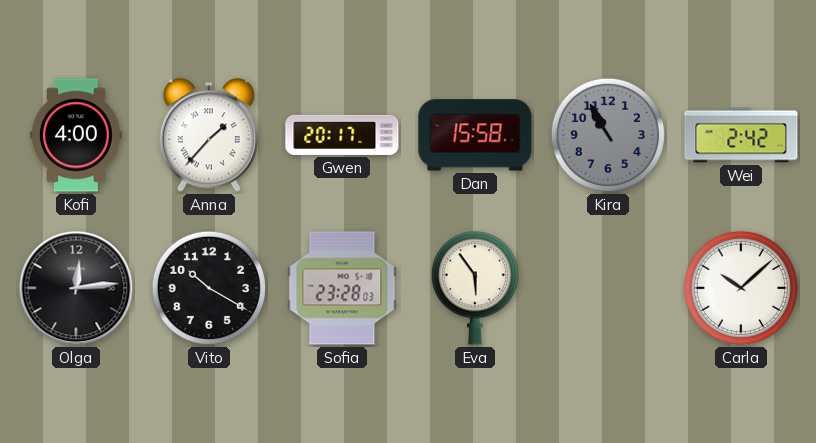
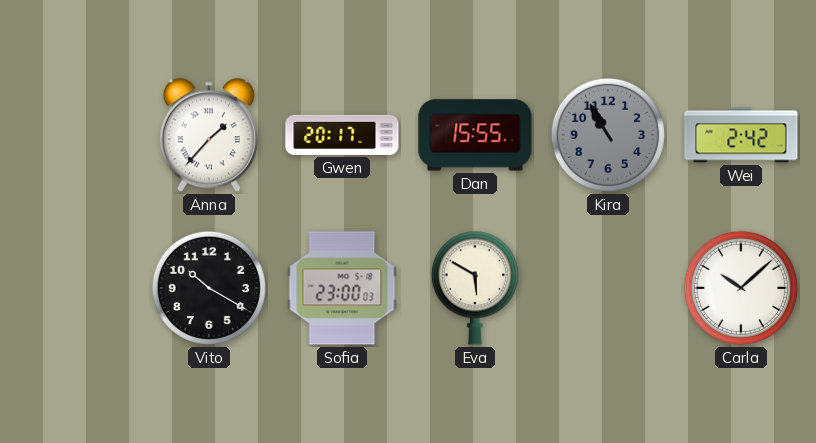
Kofi: 4:00 -> none (76, 135)
Dan: 15:58 -> 15:55 (475, 135)
Olga: 12:14 -> none (76, 288)
Sofia: 23:28 -> 23:00 (342, 288)
Eva: 5:54 -> 5:50 (475, 288)
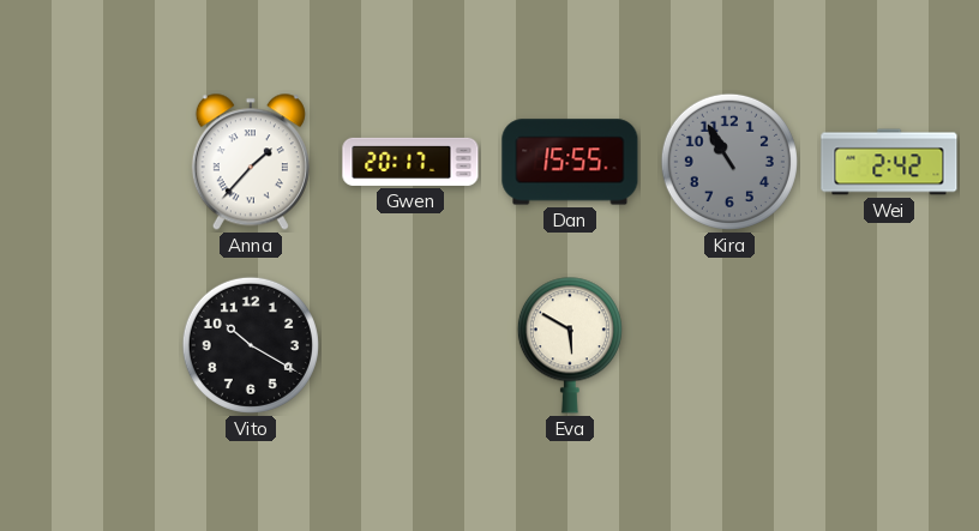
Sofia: 23:00 -> none (342, 288)
Carla: 10:08 -> none (741, 288)
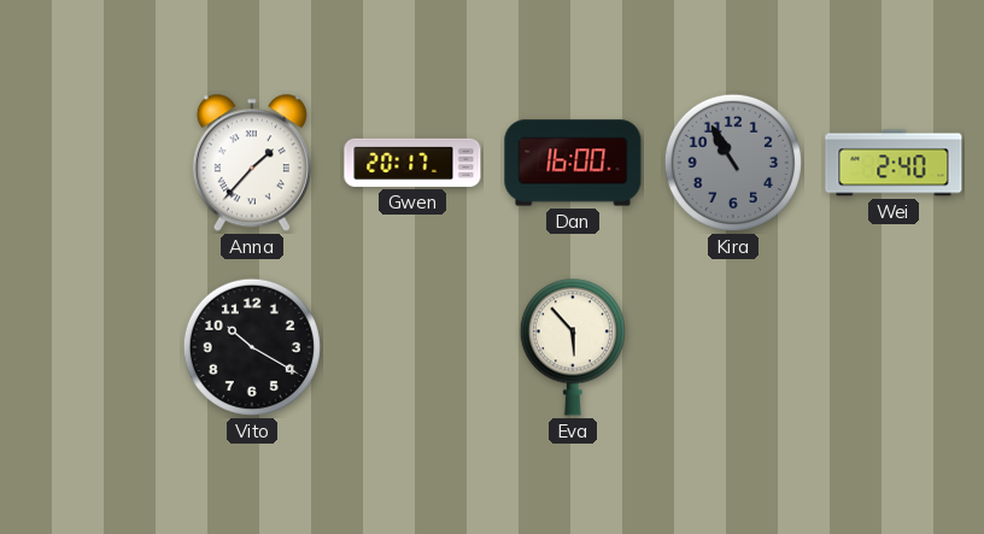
Dan: 15:55 -> 16:00 (573, 163)
Wei: 2:42 -> 2:40 (894, 163)
Eva: 5:50 -> 5:53 (573, 347)
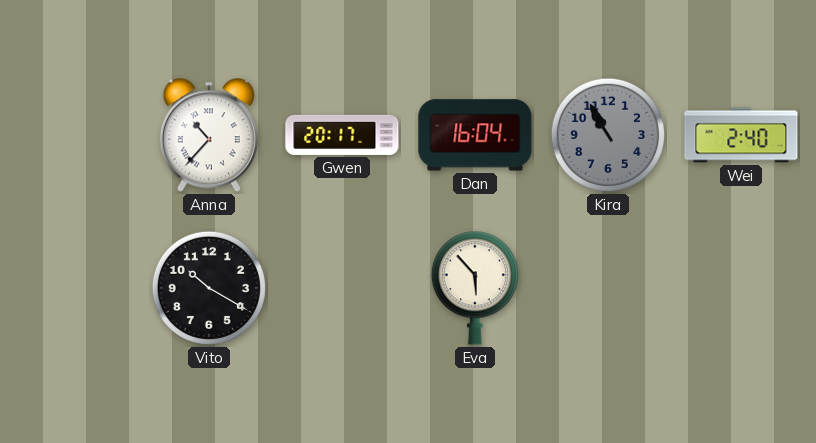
Anna: 1:37 -> 10:37 (209, 135)
Dan: 16:00 -> 16:04 (475, 135)
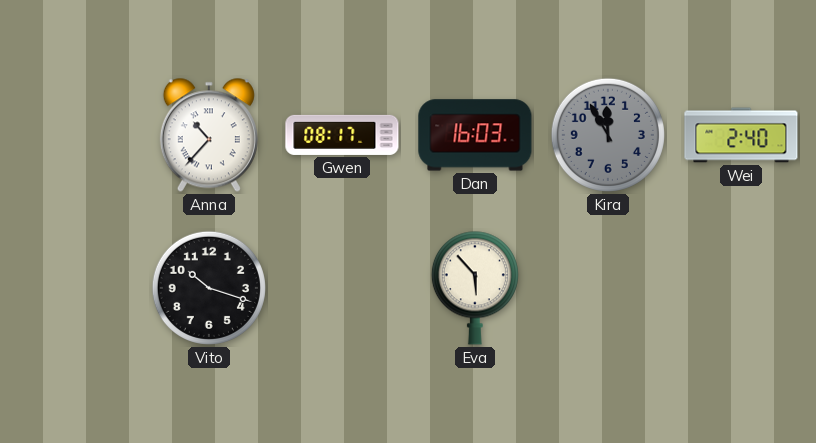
Gwen: 20:17 -> 08:17 (342, 135)
Dan: 16:04 -> 16:03 (475, 135)
Kira: 10:55 -> 11:55 (608, 135)
Vito: 10:20 -> 10:18 (209, 288)
